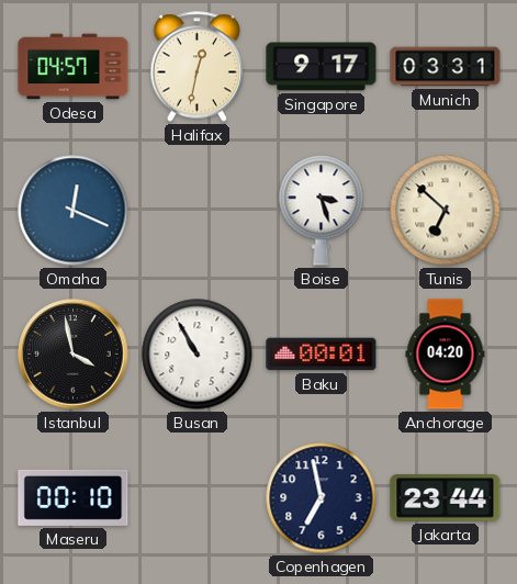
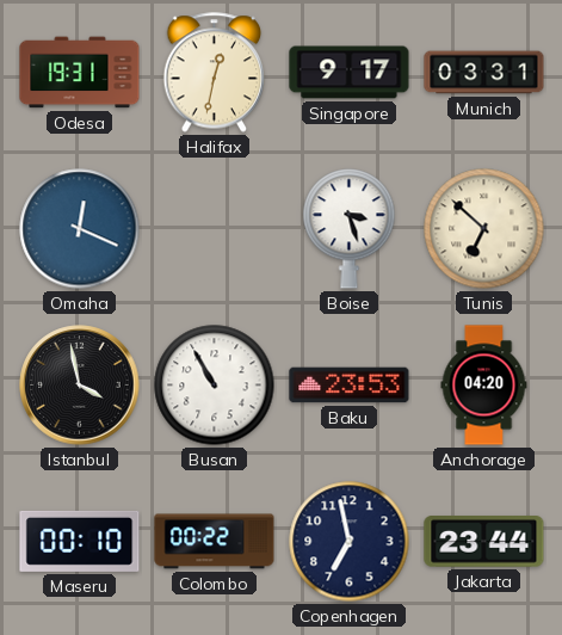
Odesa: 04:57 -> 19:31 (80, 73)
Baku: 00:01 -> 23:53 (350, 386)
Colombo: none -> 00:22 (215, 542)
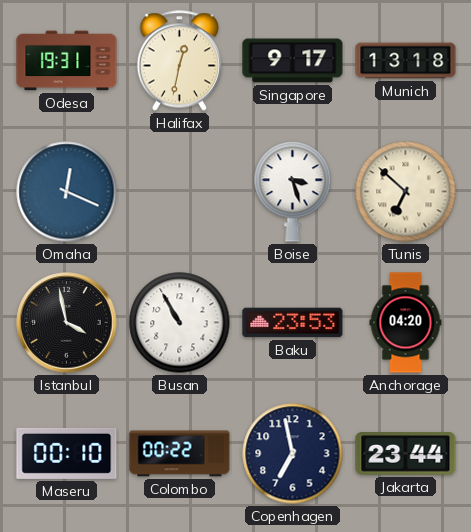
Munich: 03:31 -> 13:18 (406, 61)
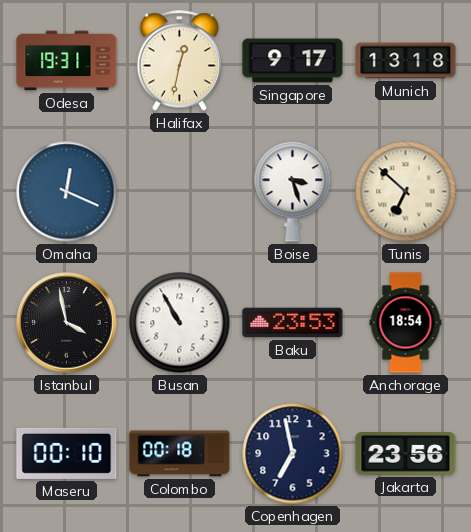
Anchorage: 04:20 -> 18:54 (406, 323)
Colombo: 00:22 -> 00:18 (180, 454)
Jakarta: 23:44 -> 23:56 (406, 454)
